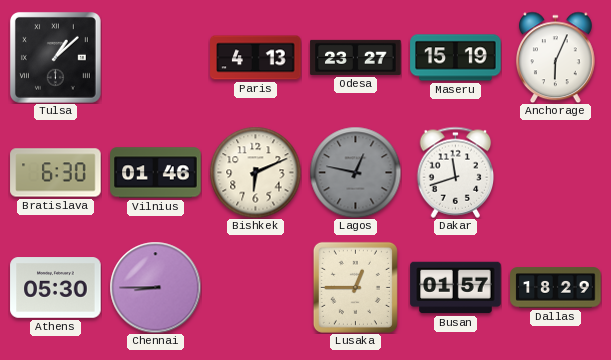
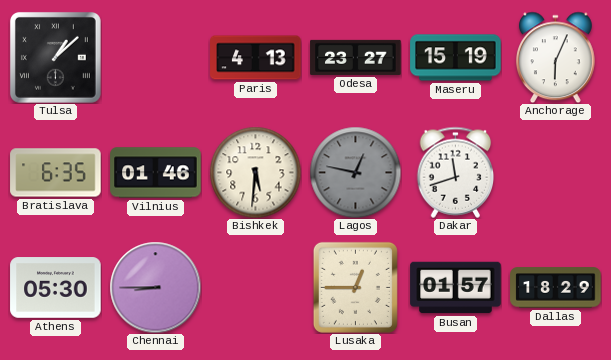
Bratislava: 6:30 -> 6:35 (56, 173)
Bishkek: 6:11 -> 5:31 (255, 172)
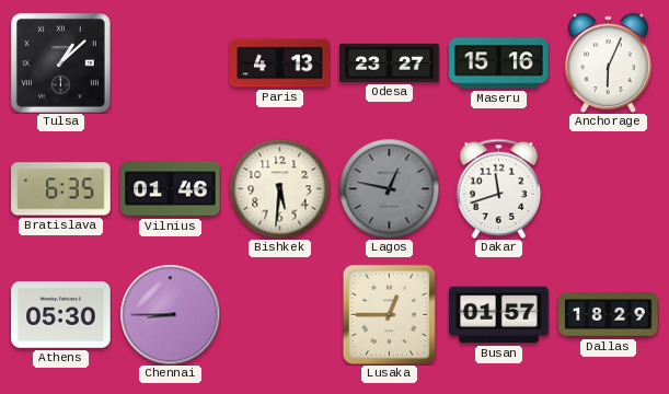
Maseru: 15:19 -> 15:16 (499, 63)
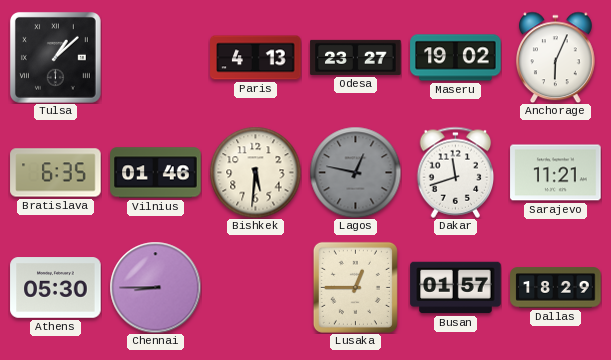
Maseru: 15:16 -> 19:02 (456, 58)
Sarajevo: none -> 11:21 (556, 173)
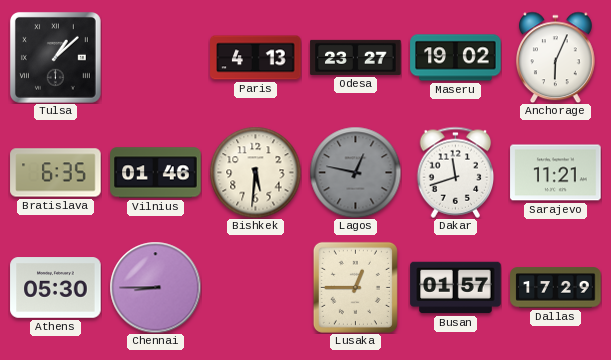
Dallas: 18:29 -> 17:29 (556, 288)
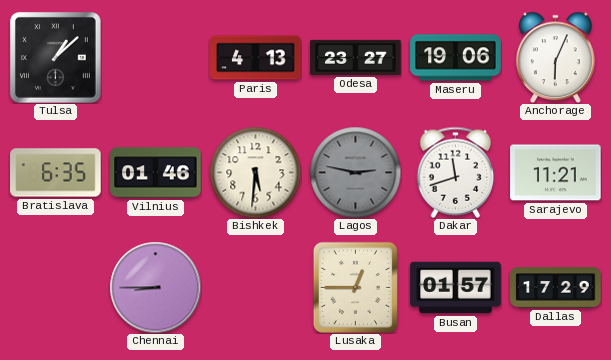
Maseru: 19:02 -> 19:06 (456, 58)
Lagos: 12:47 -> 2:47 (355, 172)
Athens: 05:30 -> none (56, 288)
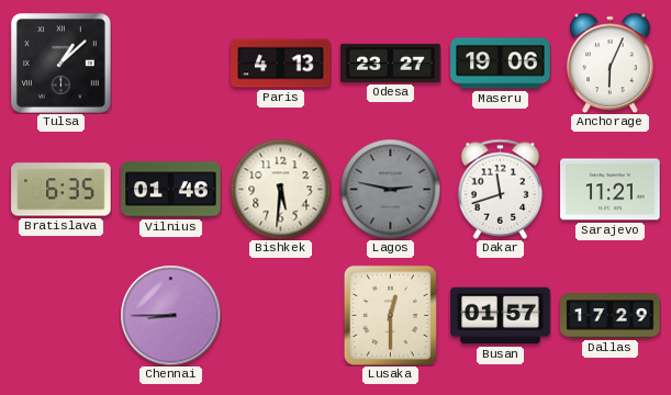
Lusaka: 12:45 -> 12:30 (390, 315)
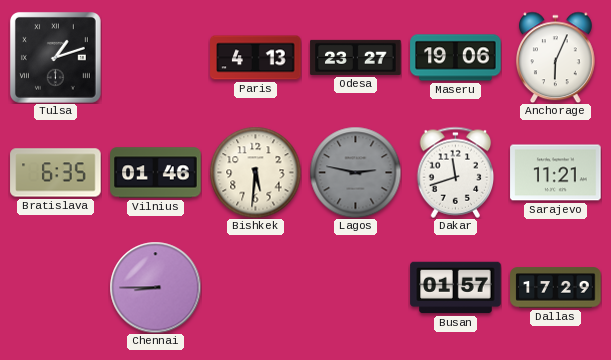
Tulsa: 1:08 -> 1:12 (55, 57)
Lusaka: 12:30 -> none (390, 315)
